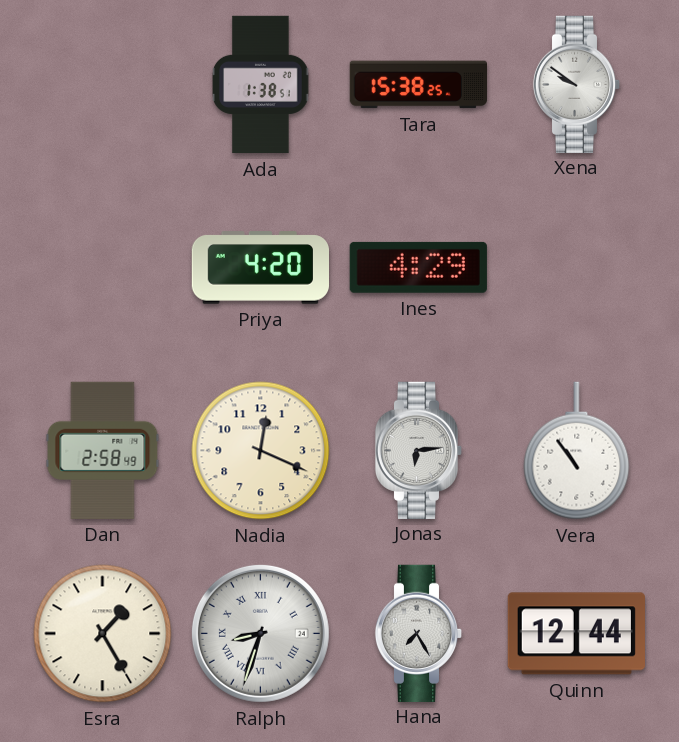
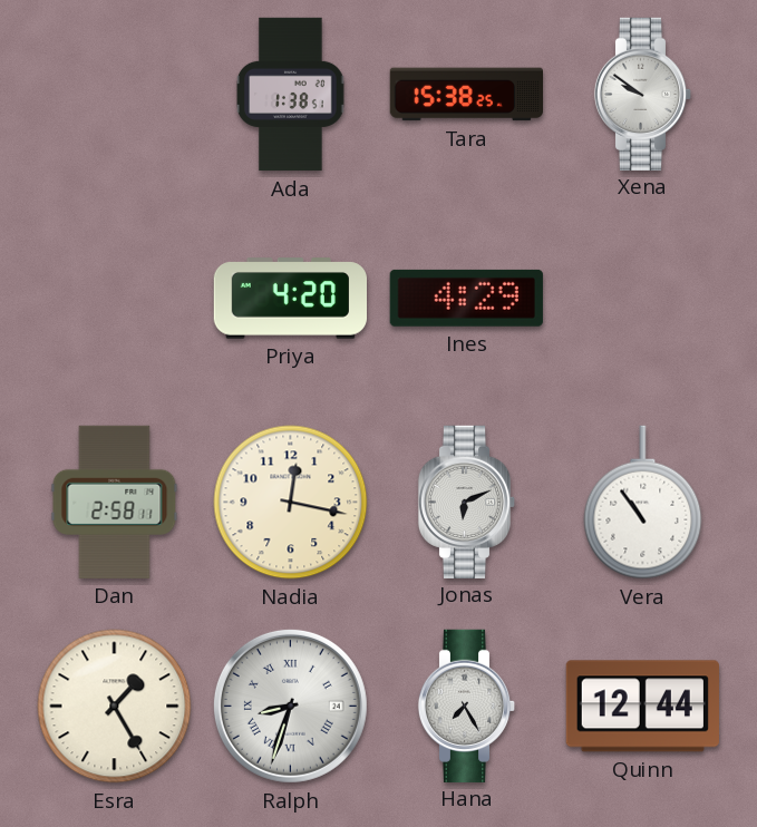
Dan: 2:58:49 -> 2:58:11 (115, 502)
Nadia: 12:19 -> 12:17 (291, 503)
Jonas: 6:14 -> 6:11 (467, 502)
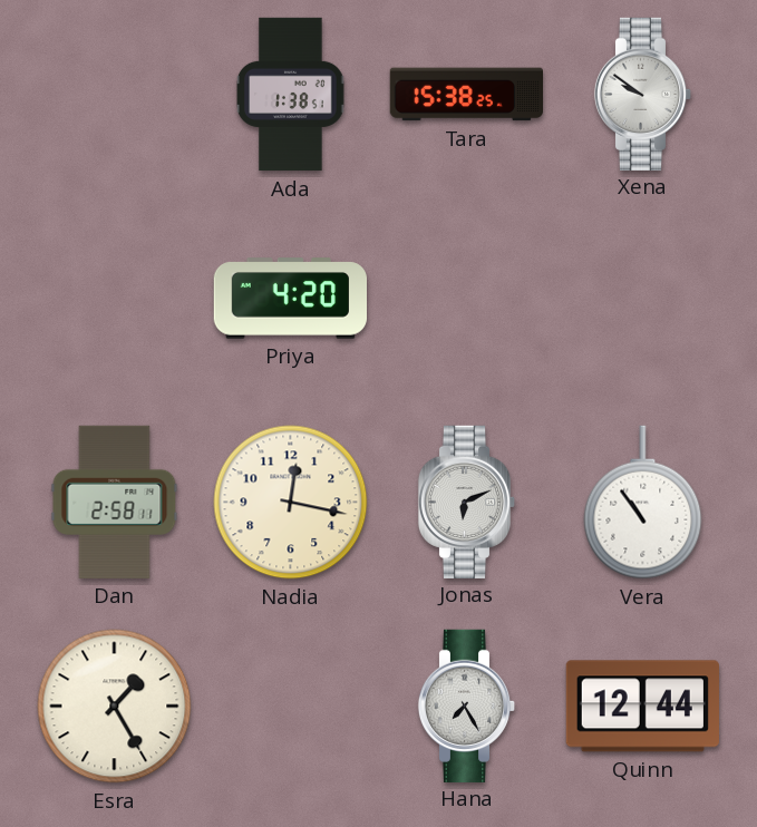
Ines: 4:29 -> none (466, 298)
Ralph: 8:33 -> none (290, 706)
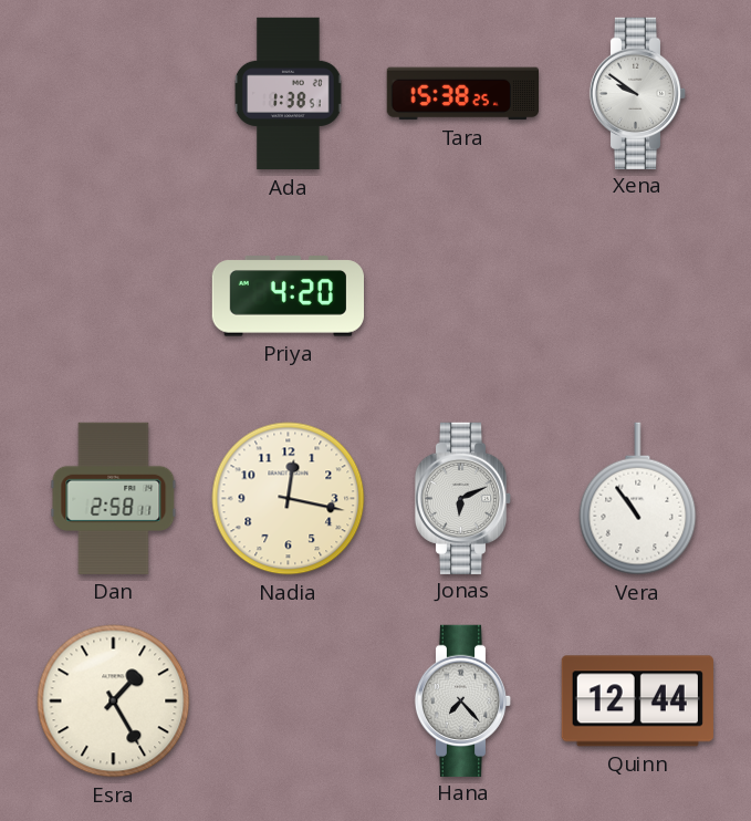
Hana: 7:25 -> 7:23 (463, 700)
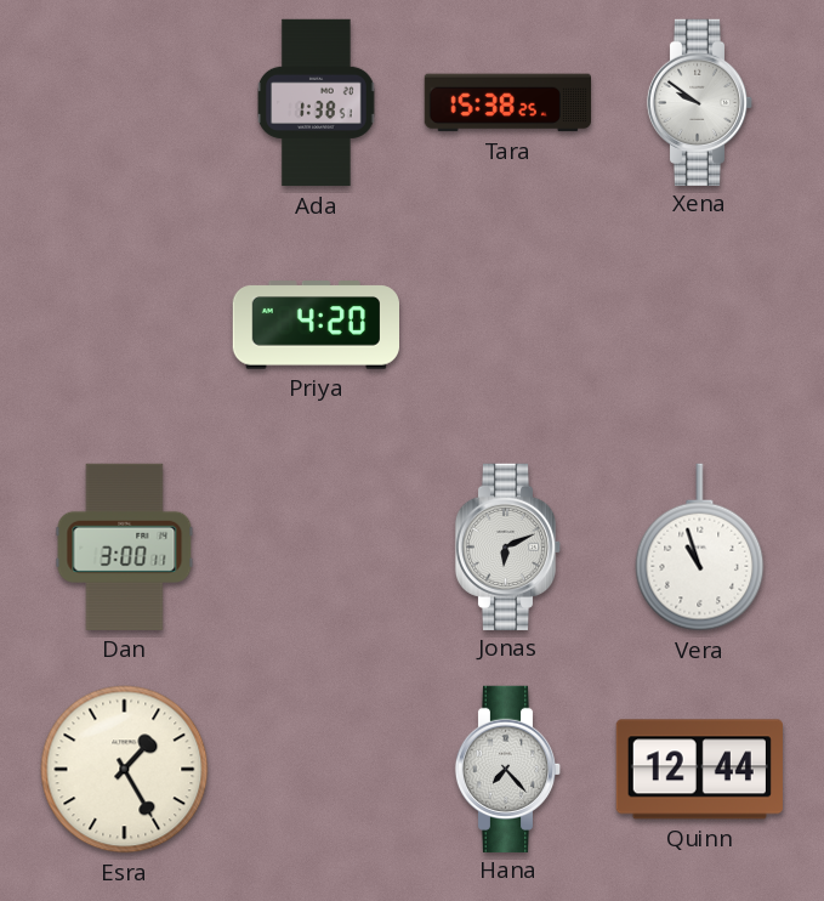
Dan: 2:58 -> 3:00 (125, 546)
Nadia: 12:17 -> none (289, 499)
Vera: 10:54 -> 10:57 (700, 548)
